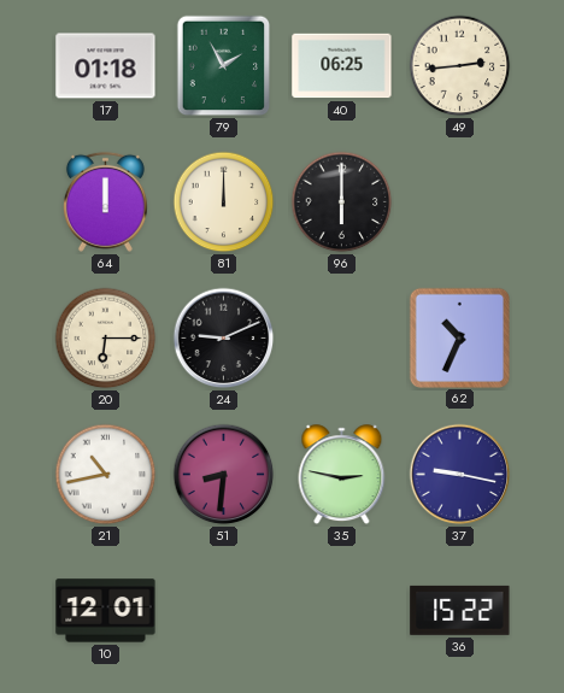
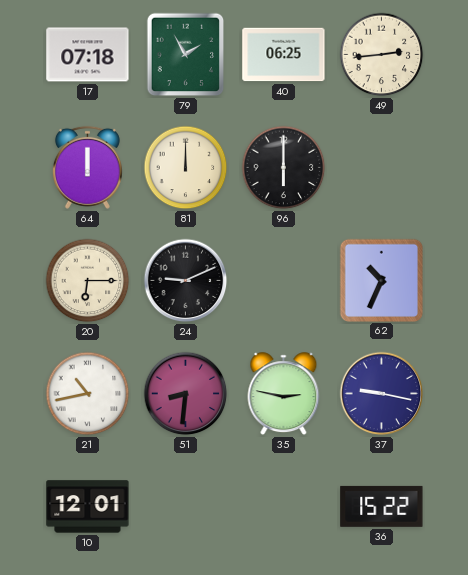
17: 01:18 -> 07:18 (88, 55)
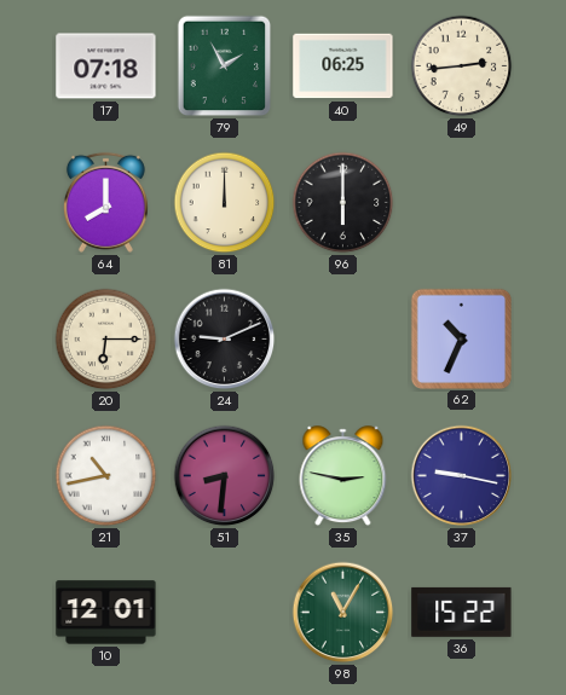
64: 12:00 -> 8:00 (105, 202)
98: none -> 11:05 (343, 613)
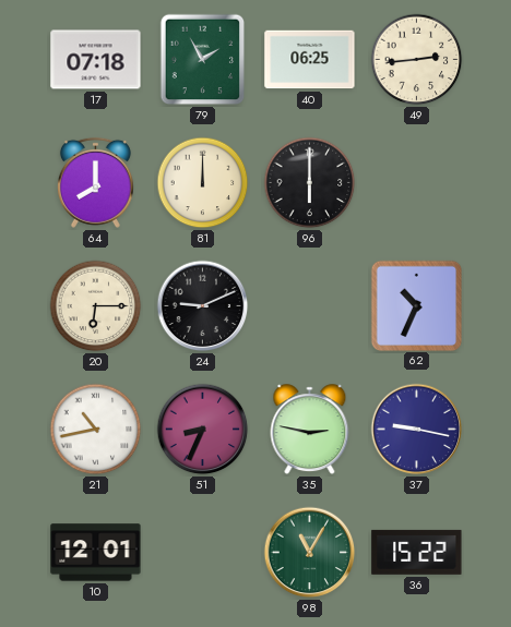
51: 8:31 -> 8:34 (203, 430)
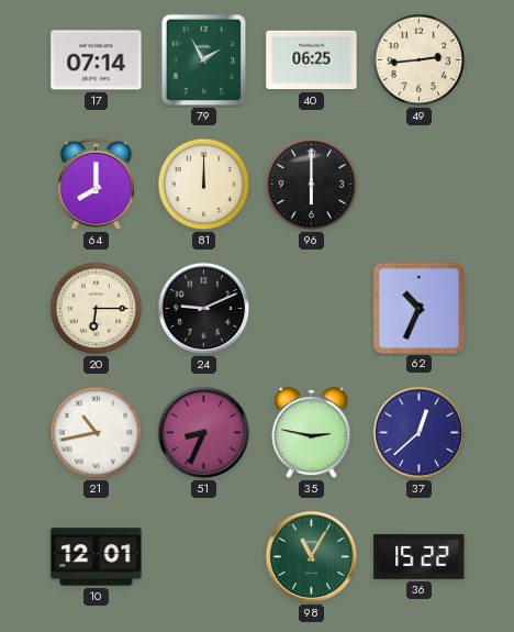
17: 07:18 -> 07:14 (97, 60)
37: 9:17 -> 12:38 (420, 433)
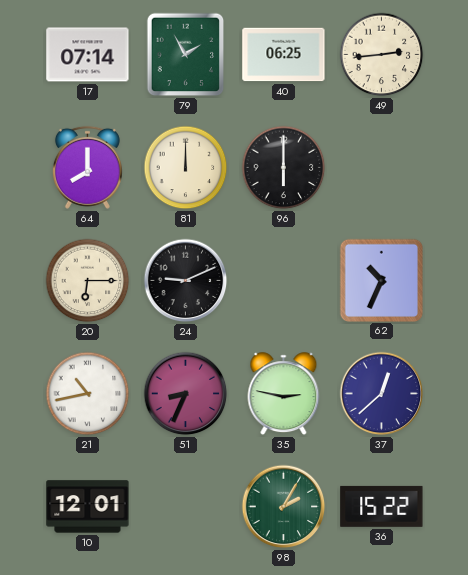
98: 11:05 -> 2:05 (284, 507)
